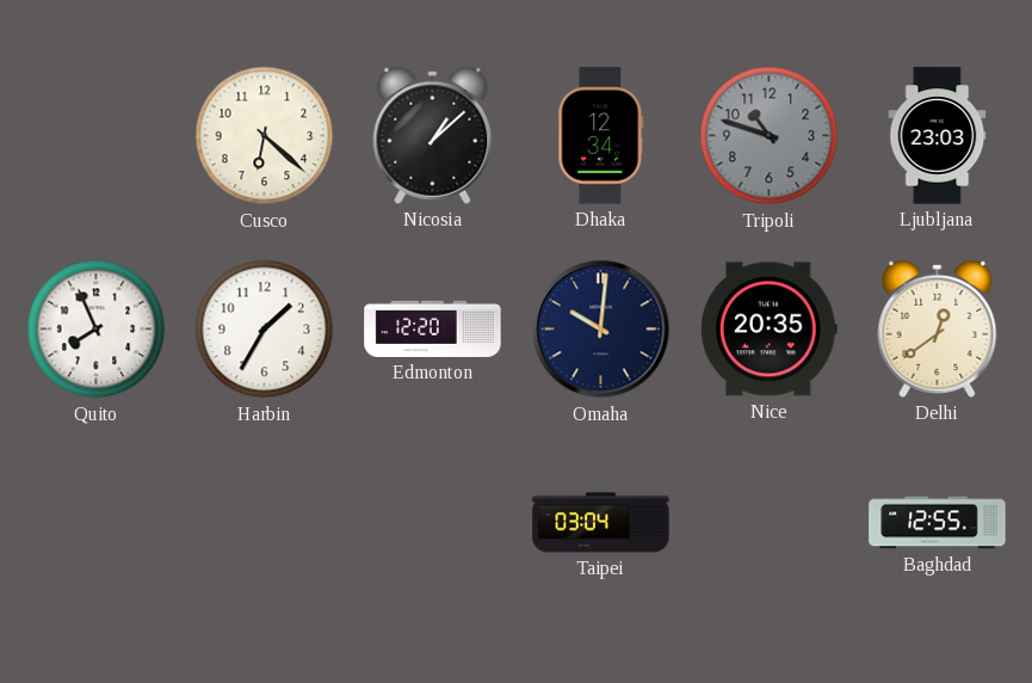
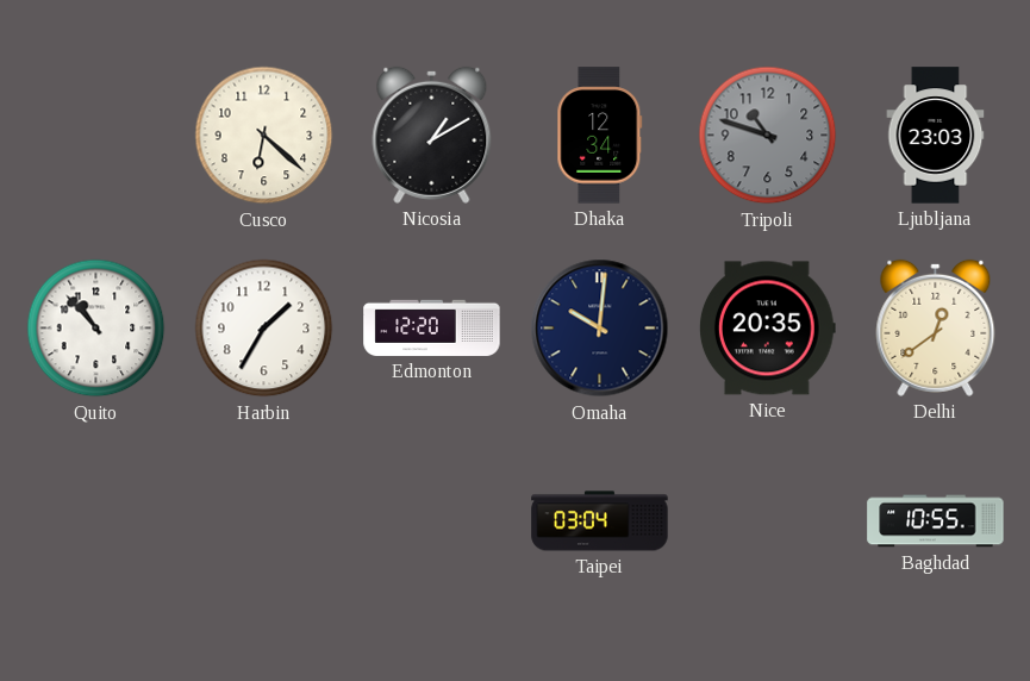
Nicosia: 1:08 -> 1:10 (432, 135)
Quito: 7:56 -> 10:53 (96, 329)
Baghdad: 12:55 -> 10:55 (936, 521)
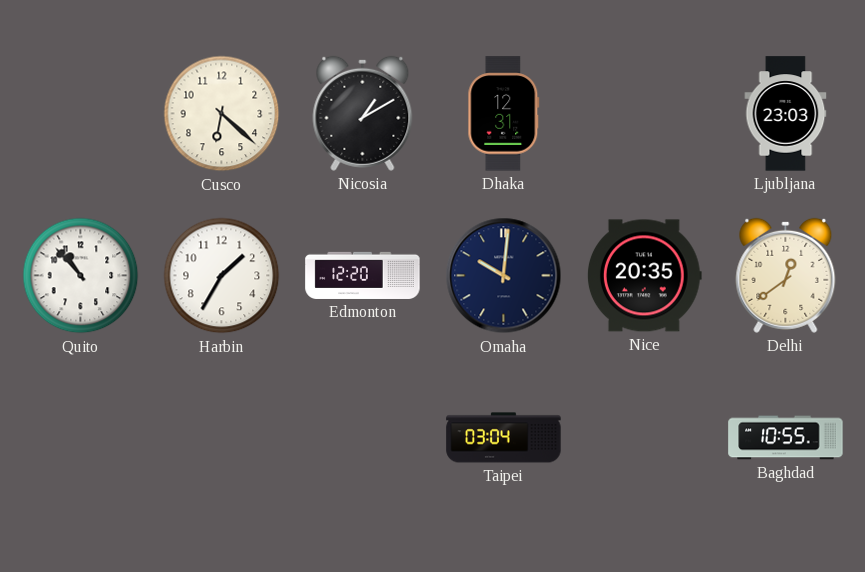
Dhaka: 12:34 -> 12:31 (504, 114)
Tripoli: 10:48 -> none (768, 136)
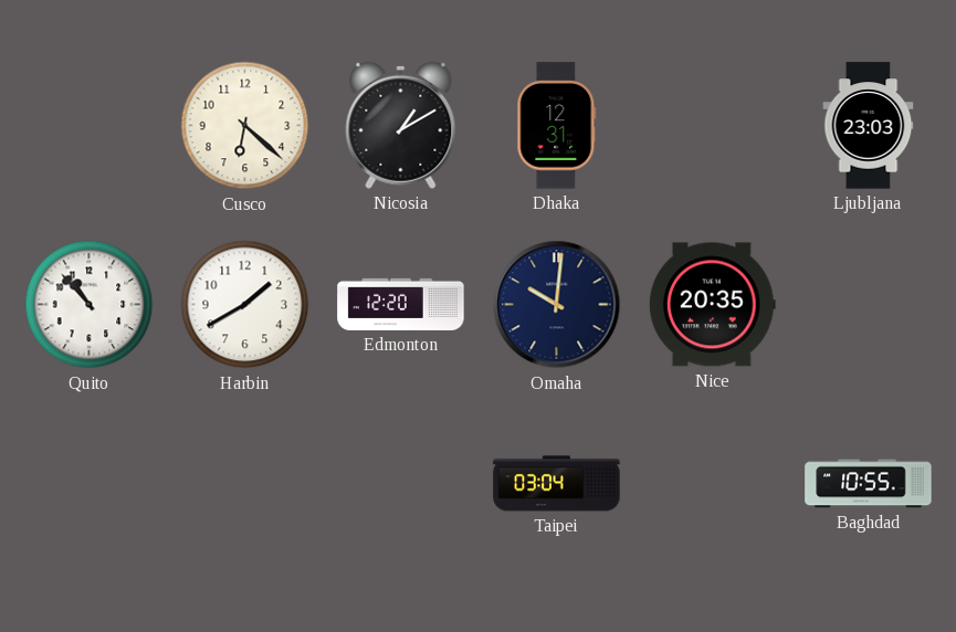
Harbin: 1:35 -> 1:40 (245, 305)
Delhi: 12:39 -> none (786, 275)
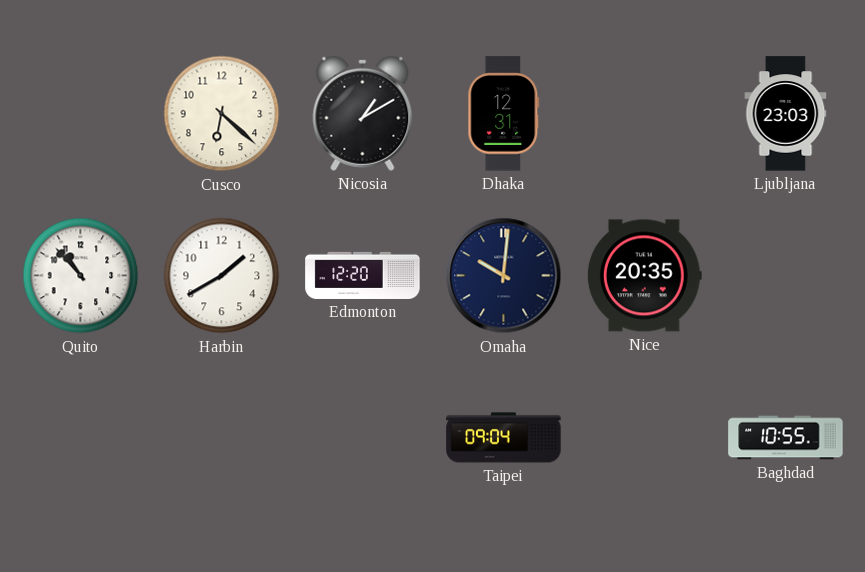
Taipei: 03:04 -> 09:04 (504, 438)
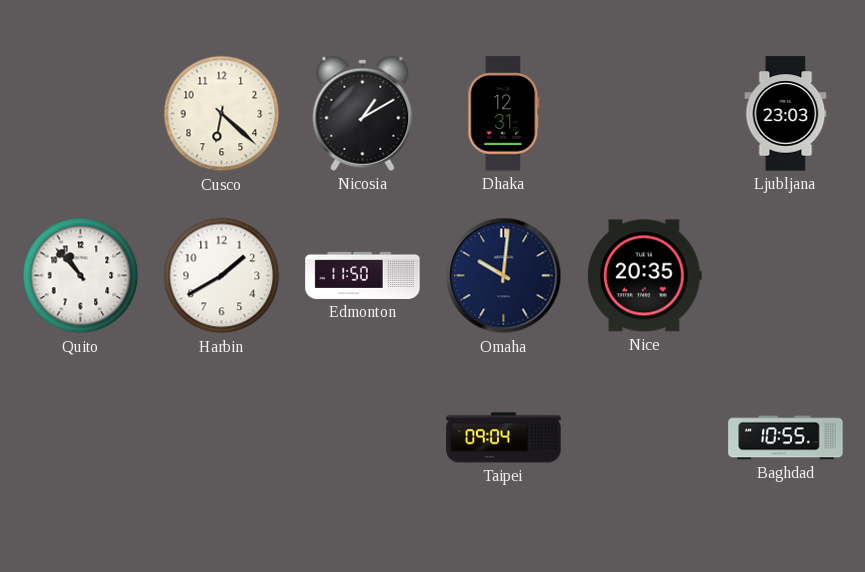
Edmonton: 12:20 -> 11:50 (363, 275)
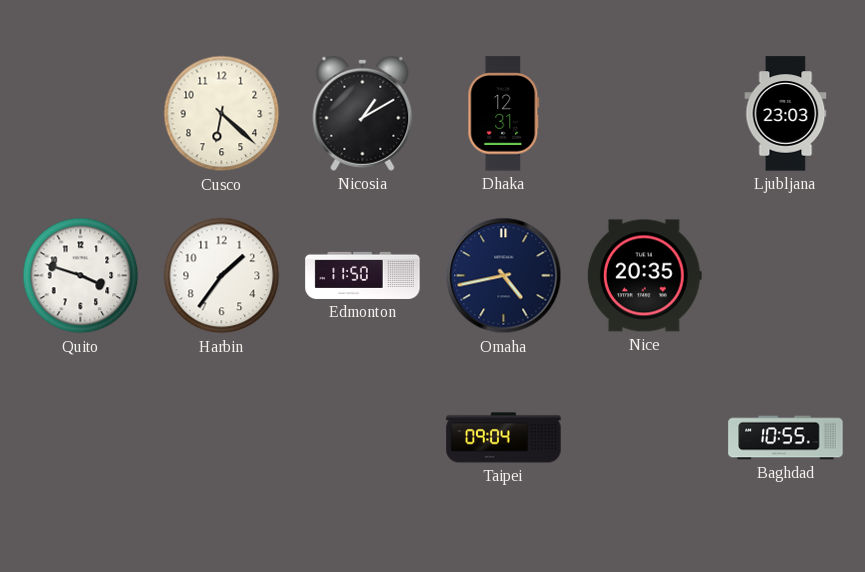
Quito: 10:53 -> 3:48 (81, 276)
Harbin: 1:40 -> 1:36 (222, 276)
Omaha: 10:01 -> 4:43 (504, 276)
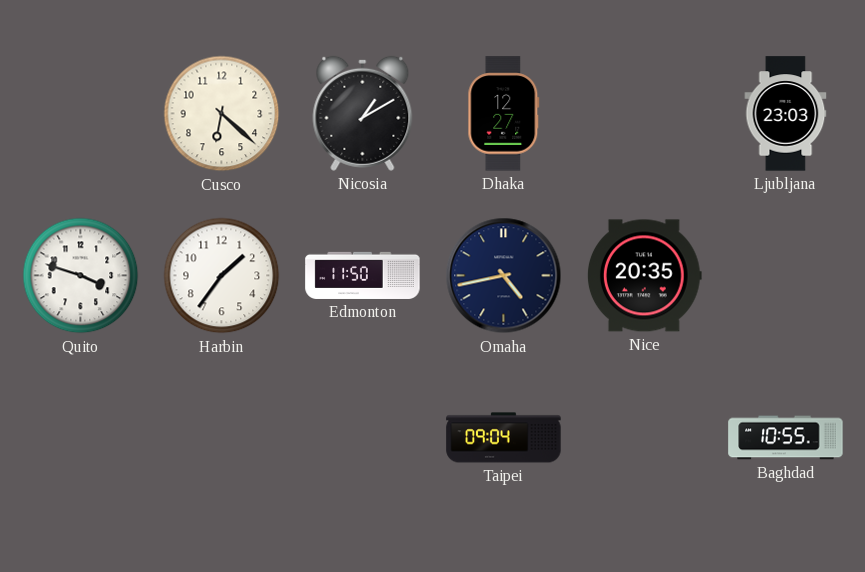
Dhaka: 12:31 -> 12:27 (504, 114)
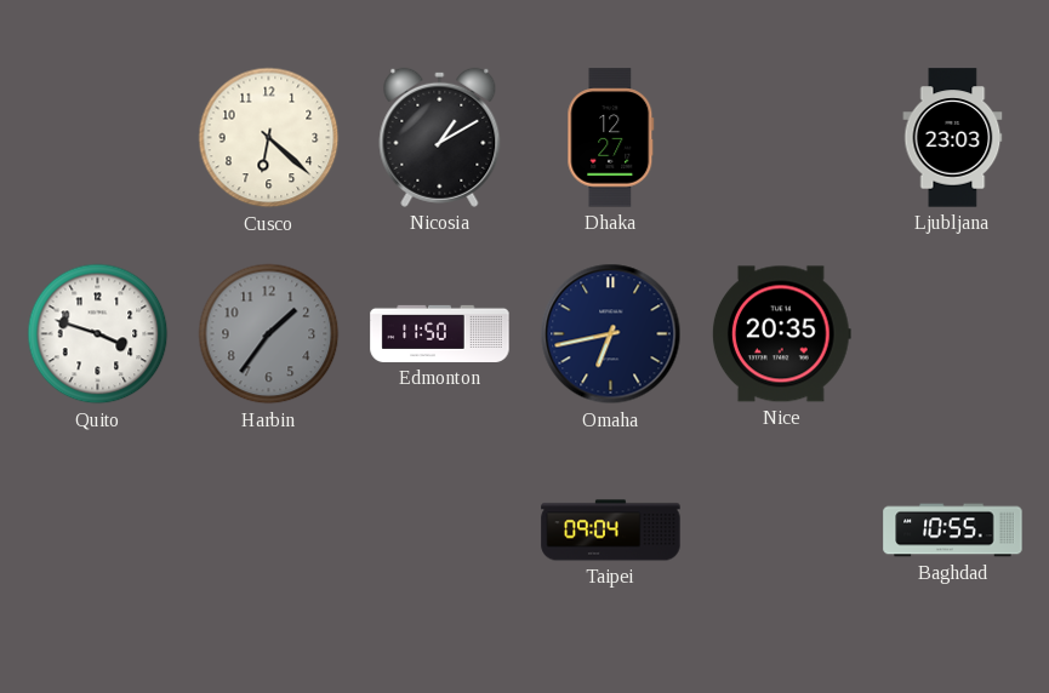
Harbin dial: white -> grey (269, 334)
Omaha: 4:43 -> 6:43 (611, 334)
